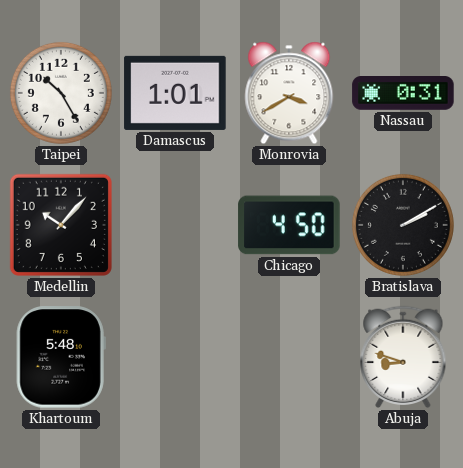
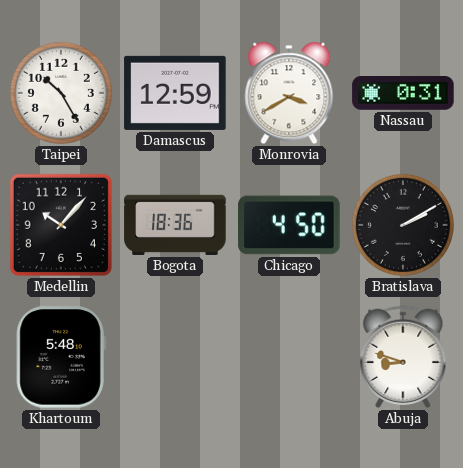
Damascus: 1:01 -> 12:59 (175, 93)
Bogota: none -> 18:36 (175, 225)
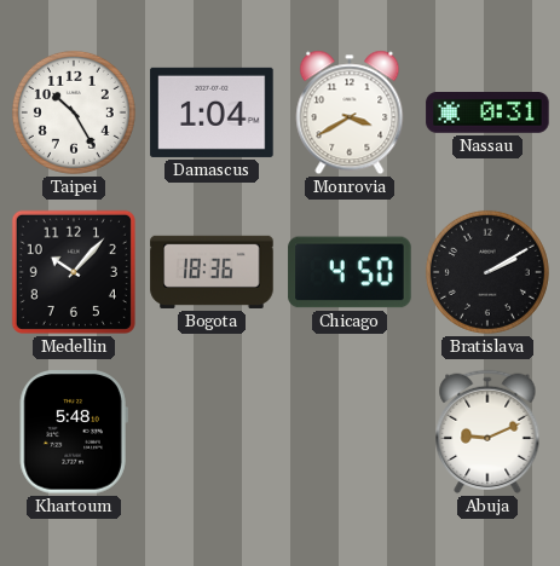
Damascus: 12:59 -> 1:04 (212, 112)
Abuja: 8:48 -> 9:11 (487, 432)
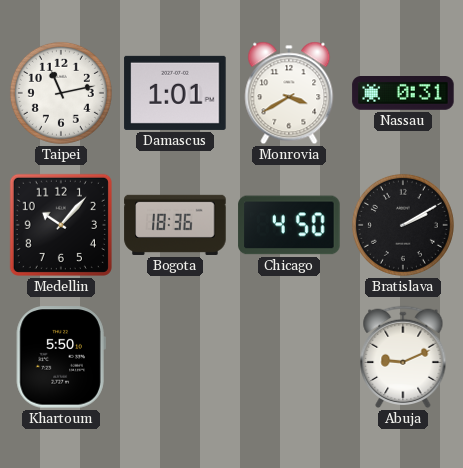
Taipei: 10:25 -> 11:13 (61, 93)
Damascus: 1:04 -> 1:01 (175, 93)
Khartoum: 5:48 -> 5:50 (61, 357)
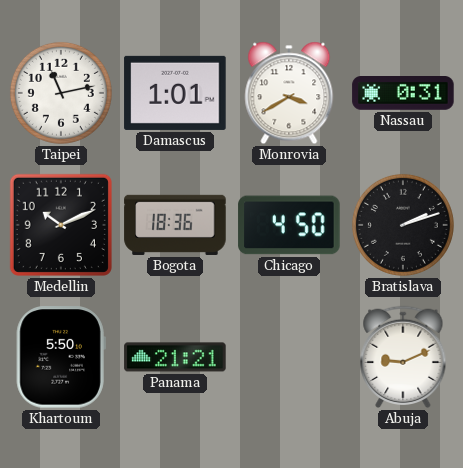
Medellin: 10:07 -> 10:11 (61, 225)
Bratislava: 2:10 -> 2:12 (403, 225)
Panama: none -> 21:21 (175, 357)
